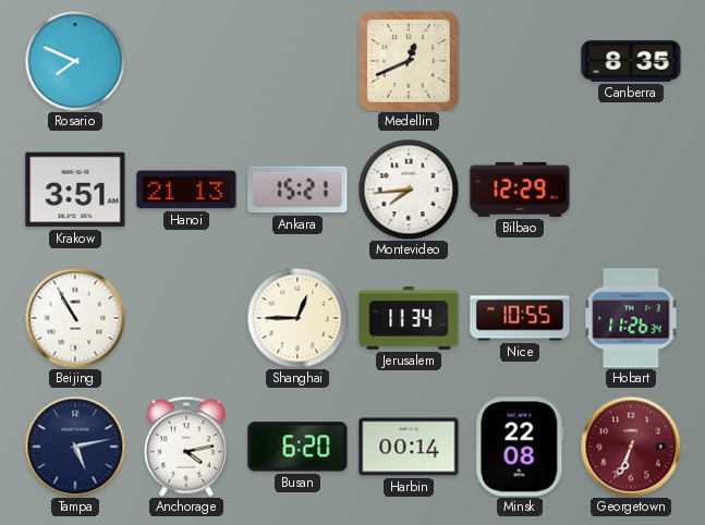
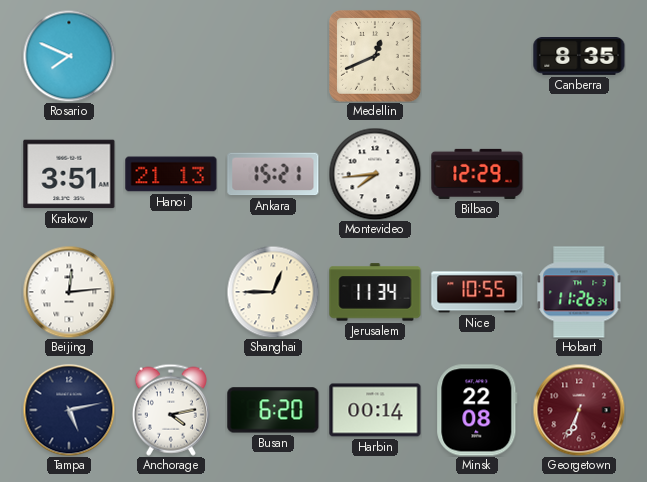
Beijing: 10:55 -> 12:14 (69, 292)
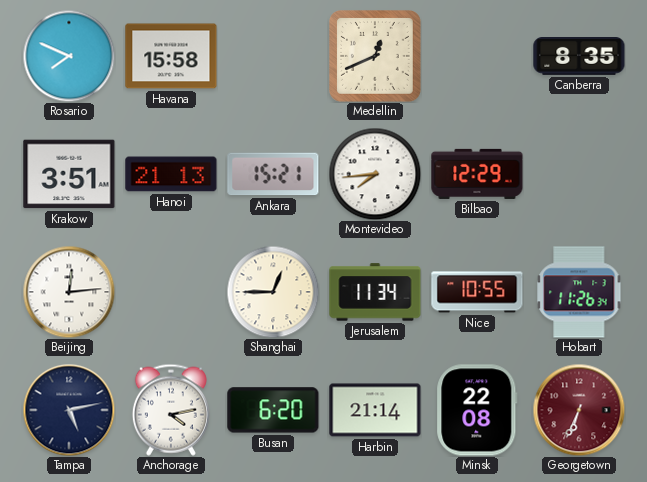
Havana: none -> 15:58 (171, 56)
Harbin: 00:14 -> 21:14 (375, 410)
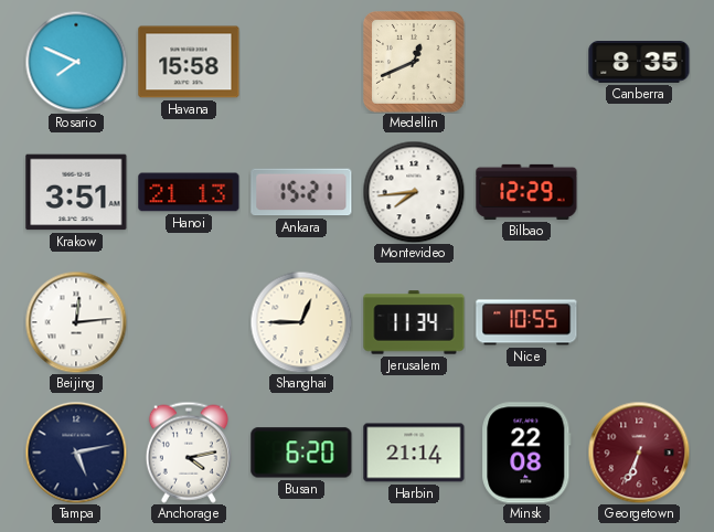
Hobart: 11:26 -> none (579, 292)
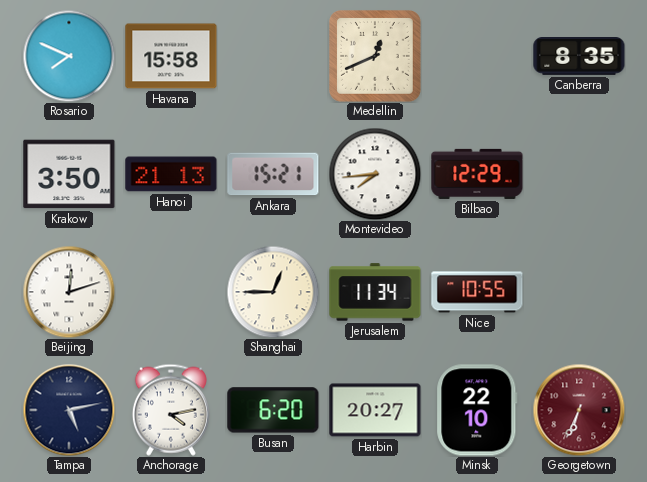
Krakow: 3:51 -> 3:50 (69, 174)
Beijing: 12:14 -> 12:12 (69, 292)
Harbin: 21:14 -> 20:27 (375, 410)
Minsk: 22:08 -> 22:10 (477, 410)
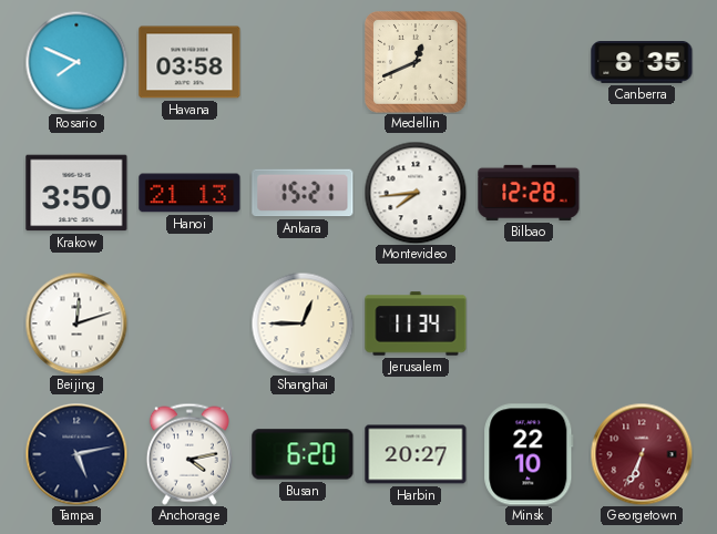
Havana: 15:58 -> 03:58 (190, 62)
Bilbao: 12:29 -> 12:28 (529, 193)
Nice: 10:55 -> none (477, 292)
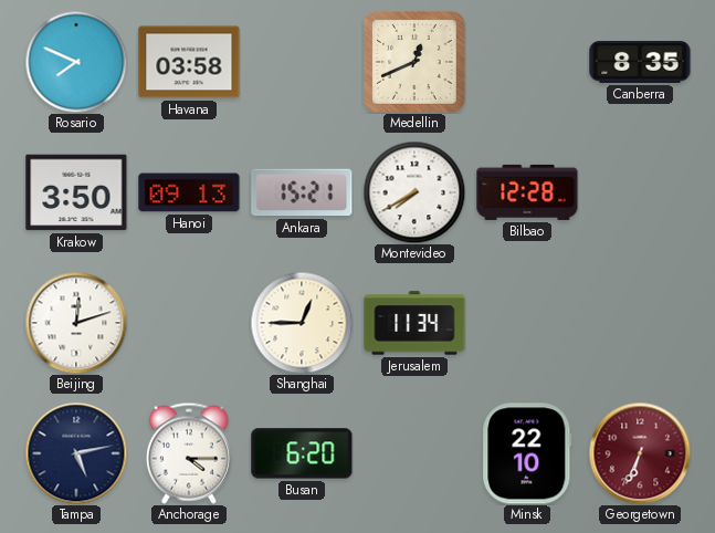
Hanoi: 21:13 -> 09:13 (189, 192)
Montevideo: 7:44 -> 7:40 (414, 192)
Anchorage: 4:13 -> 4:15 (189, 453)
Harbin: 20:27 -> none (416, 454)
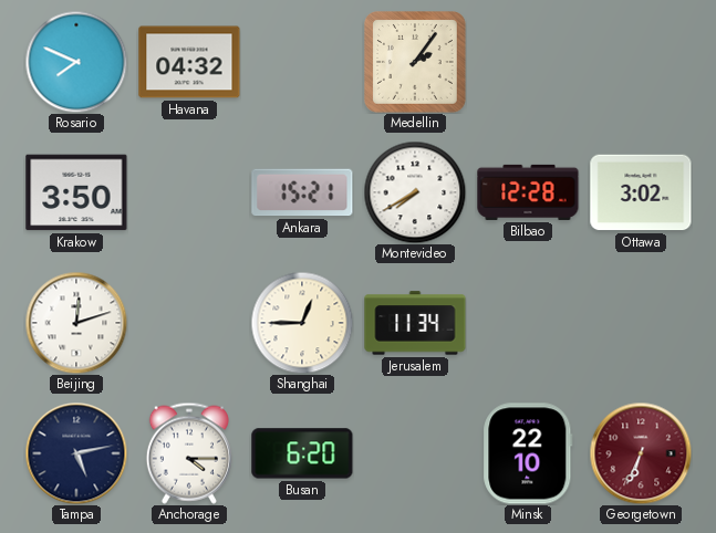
Havana: 03:58 -> 04:32 (189, 62)
Medellin: 12:41 -> 2:06 (416, 63)
Canberra: 8:35 -> none (640, 63)
Hanoi: 09:13 -> none (189, 192)
Ottawa: none -> 3:02 (641, 192)
